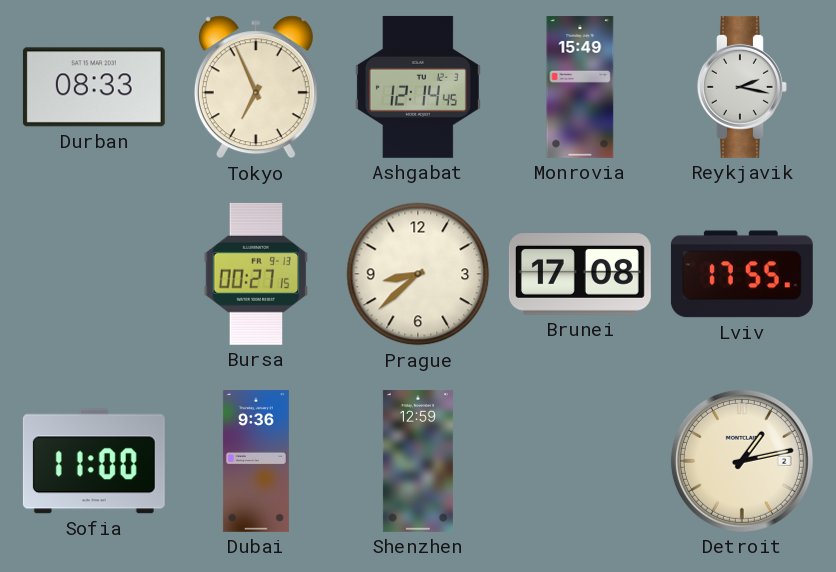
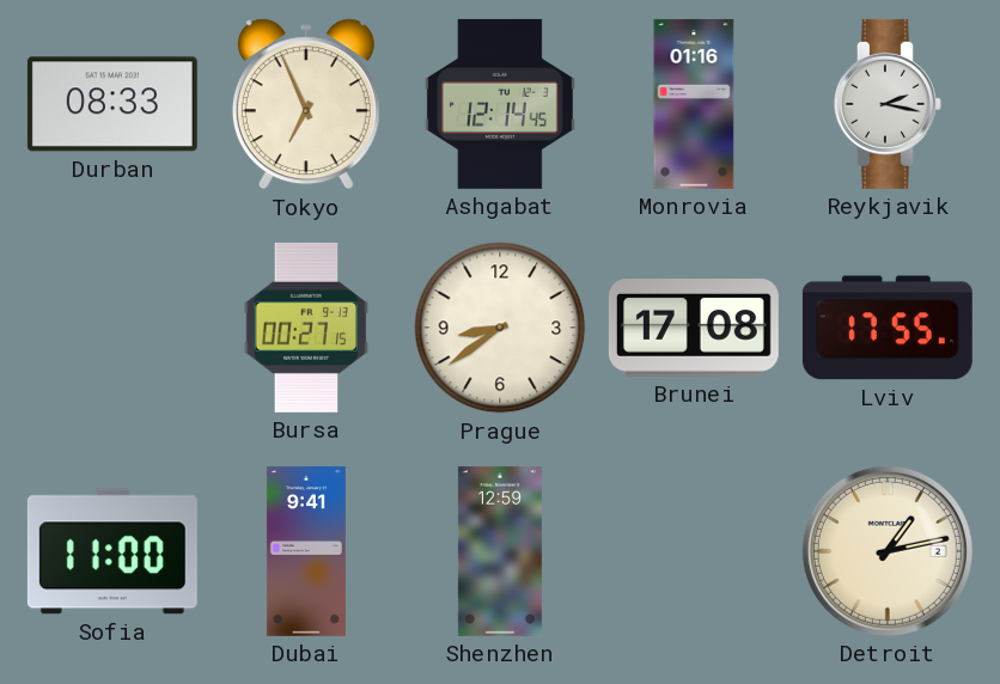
Monrovia: 15:49 -> 01:16 (694, 104)
Prague: 8:38 -> 8:39 (500, 328)
Dubai: 9:36 -> 9:41 (306, 551)
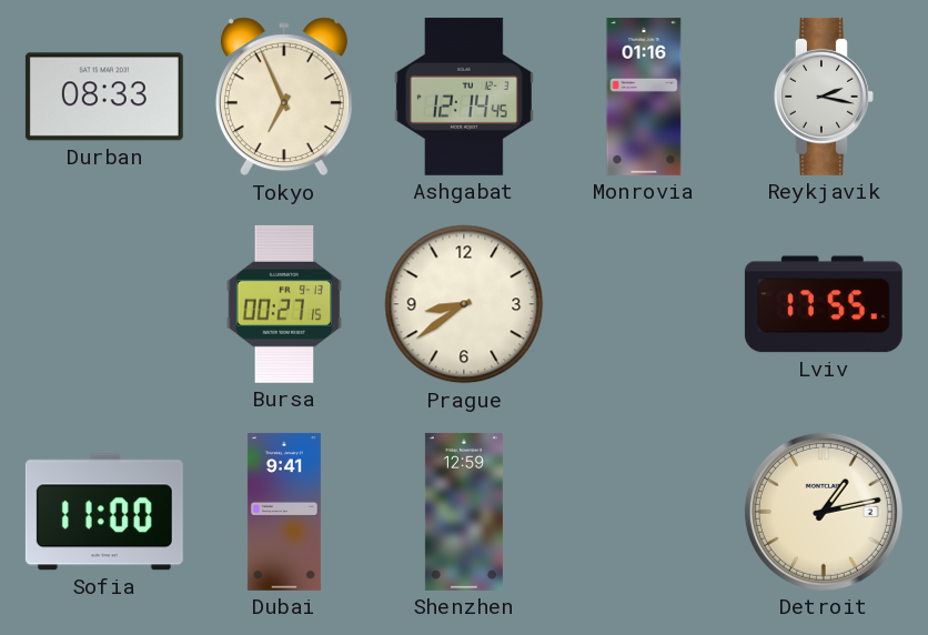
Brunei: 17:08 -> none (694, 329)
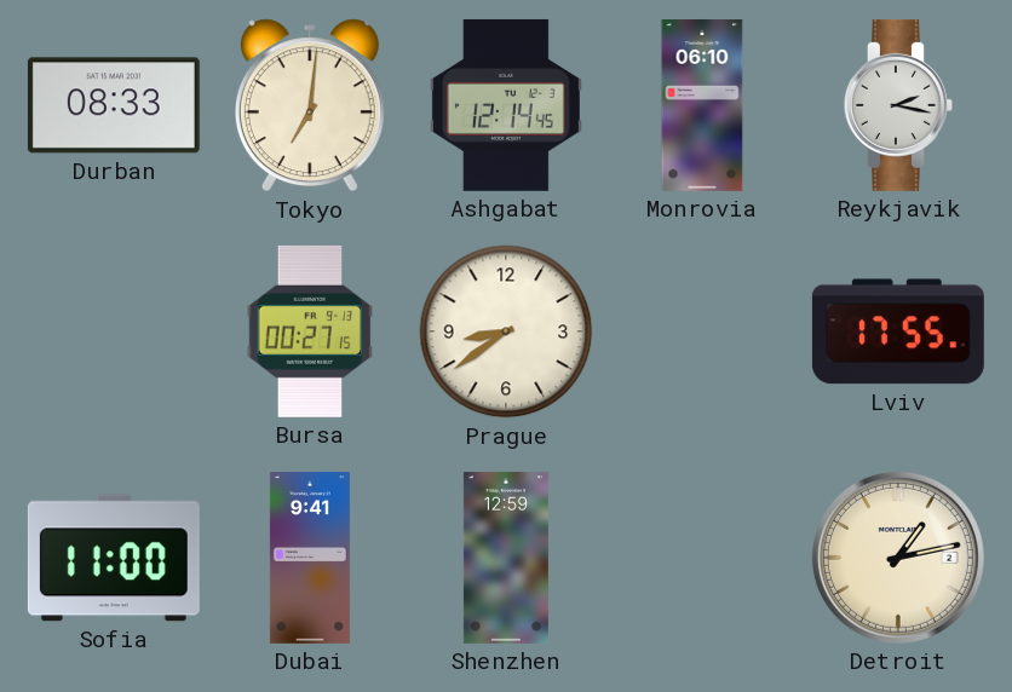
Tokyo: 6:56 -> 7:01 (310, 105)
Monrovia: 01:16 -> 06:10 (702, 105)
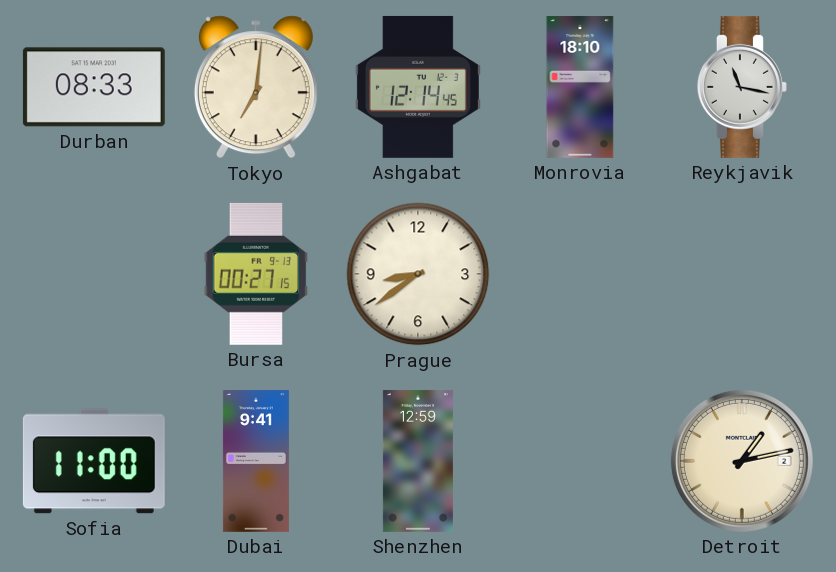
Monrovia: 06:10 -> 18:10 (580, 87)
Reykjavik: 2:17 -> 11:17 (742, 87)
Lviv: 17:55 -> none (898, 331)
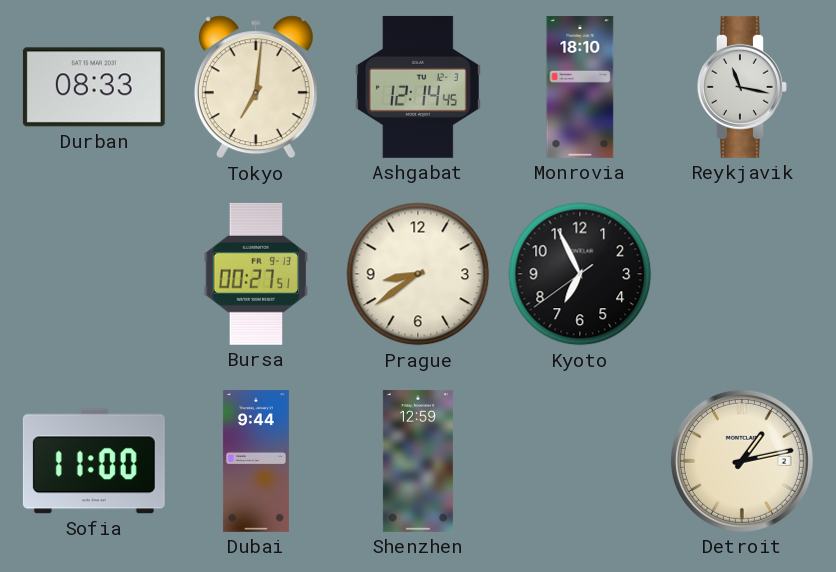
Bursa: 00:27:15 -> 00:27:51 (256, 274)
Kyoto: none -> 6:55 (580, 274)
Dubai: 9:41 -> 9:44 (256, 461)
